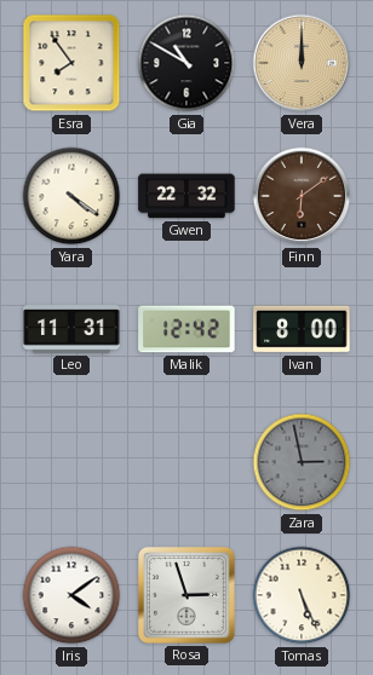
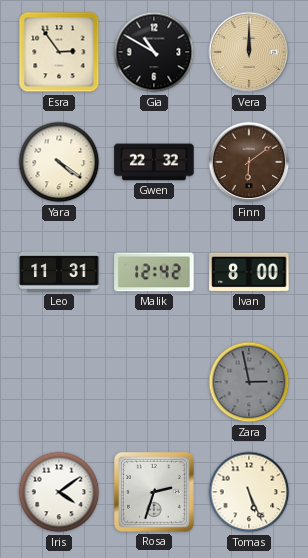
Esra: 7:54 -> 2:54 (59, 52)
Rosa: 2:57 -> 2:33 (154, 492)
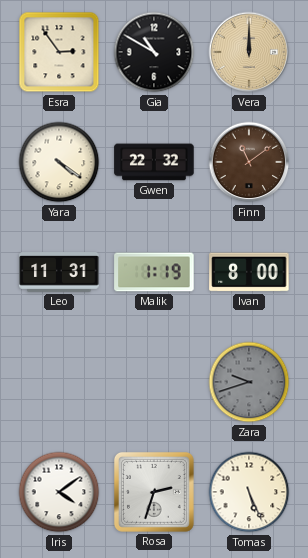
Finn: 6:09 -> 11:09 (249, 162)
Malik: 12:42 -> 1:19 (154, 272)
Zara: 2:58 -> 9:42 (249, 382)
